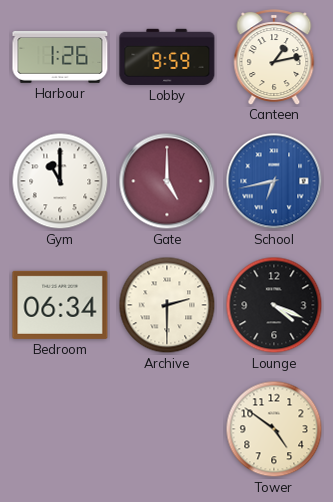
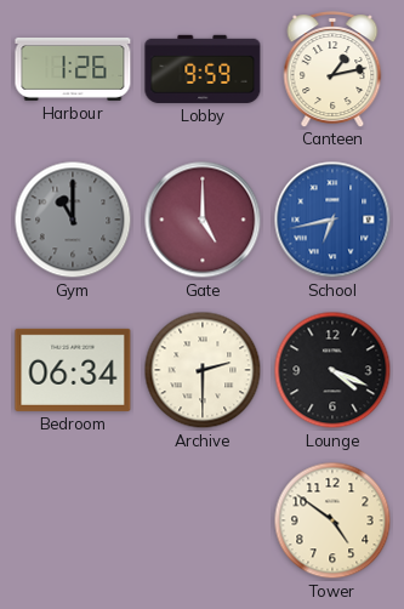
Gym dial: white -> grey (73, 220)
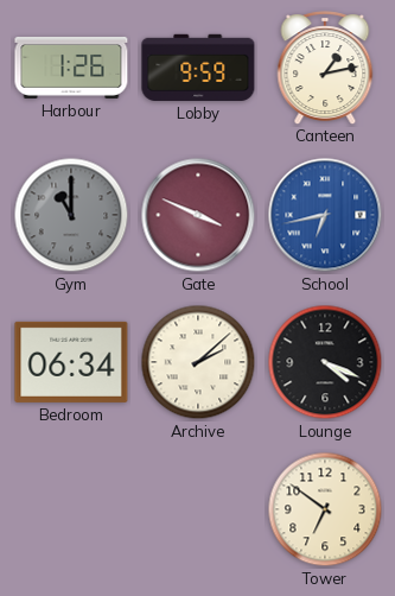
Gate: 5:00 -> 3:49 (198, 215)
Archive: 2:30 -> 2:08 (198, 362)
Tower: 4:51 -> 6:51 (325, 509)
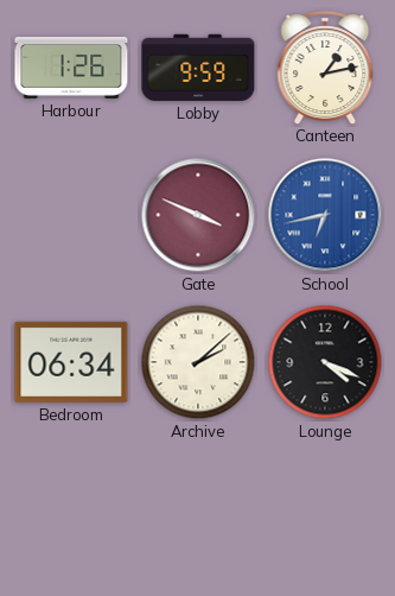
Gym: 11:00 -> none (71, 215)
Tower: 6:51 -> none (325, 509)
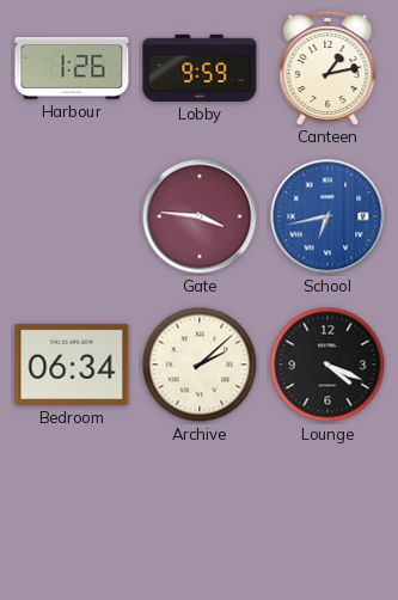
Gate: 3:49 -> 3:46 (200, 216)
